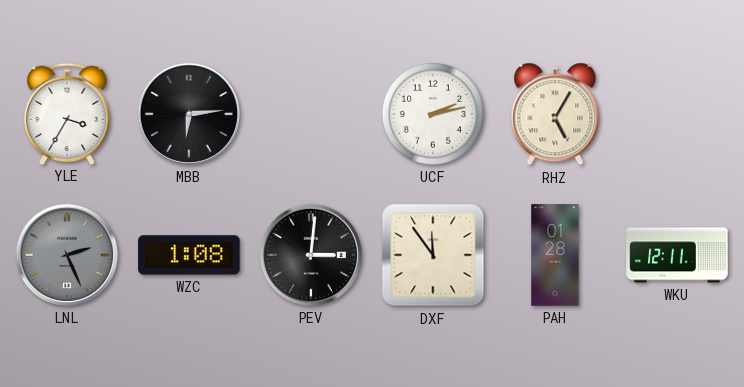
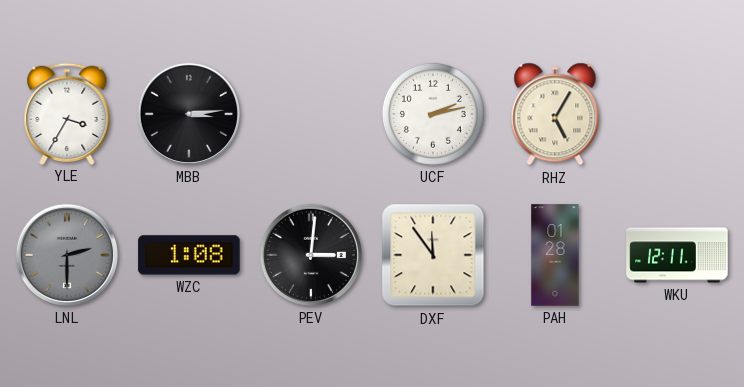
MBB: 6:14 -> 3:14 (189, 114)
LNL: 2:26 -> 2:30 (67, 255)
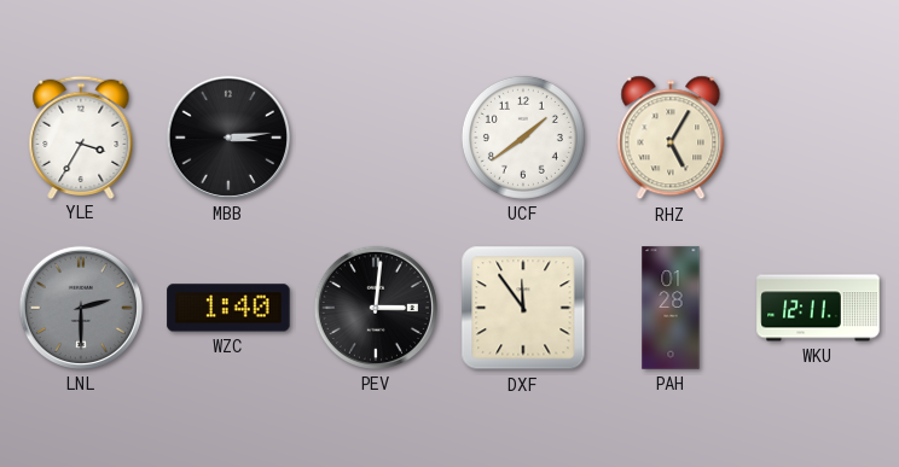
UCF: 2:13 -> 1:39 (523, 138)
WZC: 1:08 -> 1:40 (228, 308)
